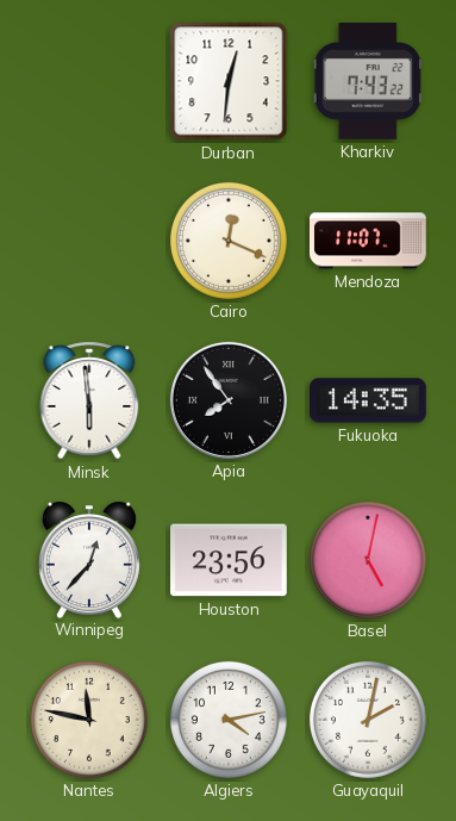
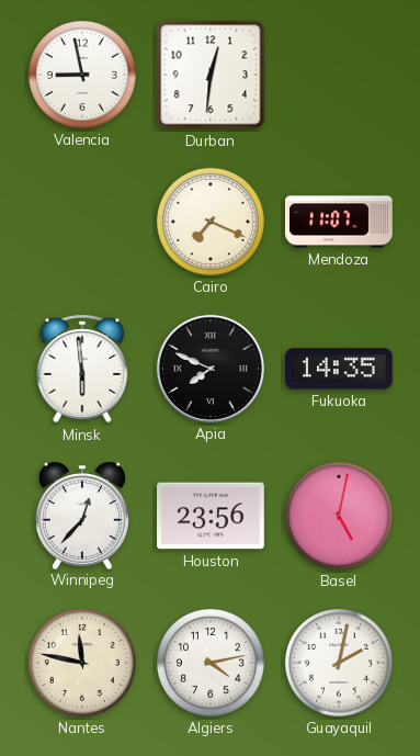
Valencia: none -> 8:58 (82, 75)
Kharkiv: 7:43 -> none (368, 82)
Cairo: 12:19 -> 7:19 (211, 222)
Apia: 7:54 -> 7:49 (211, 369)
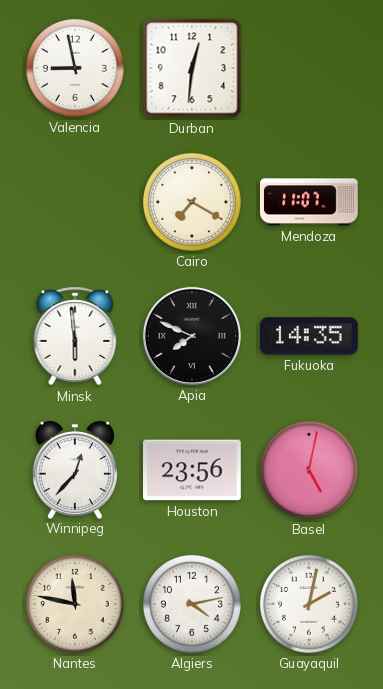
Cairo: 7:19 -> 7:20 (192, 202)
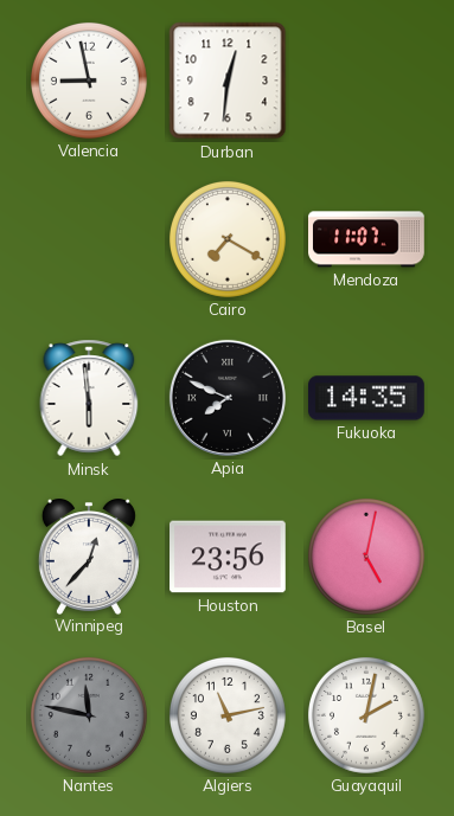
Nantes dial: cream -> grey (89, 715)
Algiers: 4:13 -> 11:13 (228, 715)
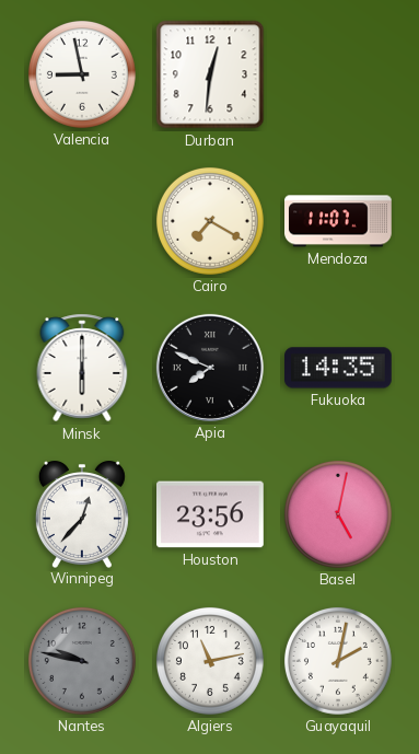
Minsk: 5:59 -> 6:00 (82, 368)
Nantes: 11:47 -> 9:47 (82, 661)
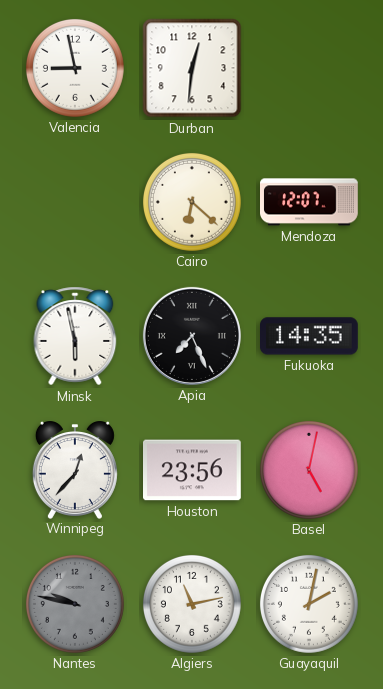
Cairo: 7:20 -> 6:22 (192, 202)
Mendoza: 11:07 -> 12:07 (309, 202)
Minsk: 6:00 -> 5:58 (75, 336)
Apia: 7:49 -> 7:26 (192, 336)
